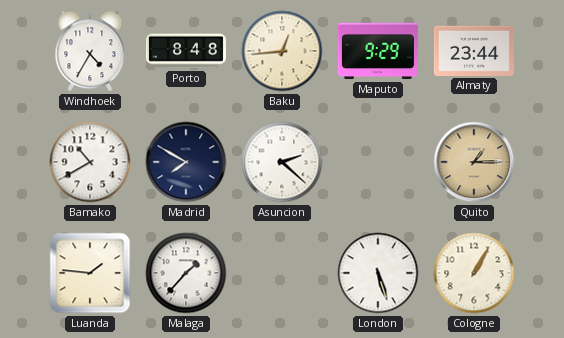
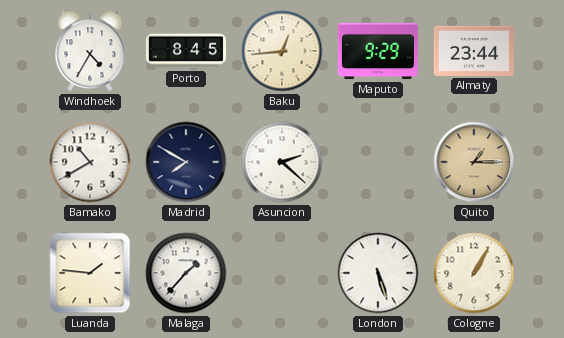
Porto: 8:48 -> 8:45 (186, 51)
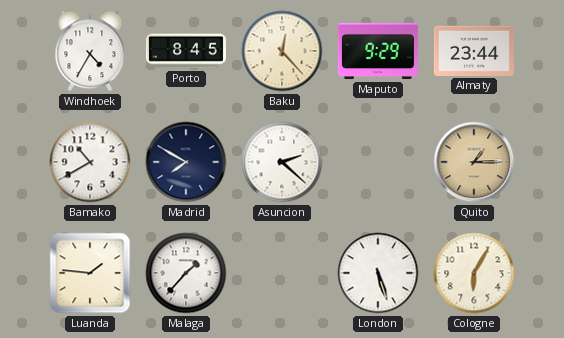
Baku: 12:44 -> 12:23 (282, 51)
Cologne: 1:05 -> 6:05 (474, 273)
